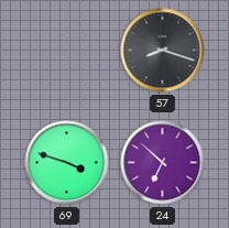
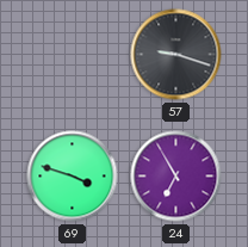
57: 8:18 -> 9:18 (176, 55)
24: 6:52 -> 6:55 (176, 177)
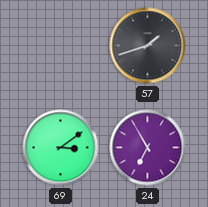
57: 9:18 -> 1:42 (148, 46)
69: 3:48 -> 3:09 (61, 148)
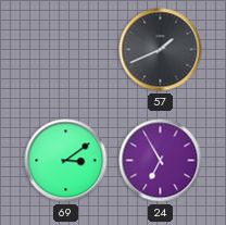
57: 1:42 -> 1:41 (161, 50)
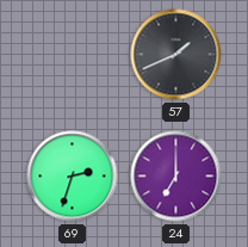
69: 3:09 -> 2:33 (73, 177)
24: 6:55 -> 7:00 (176, 177)
